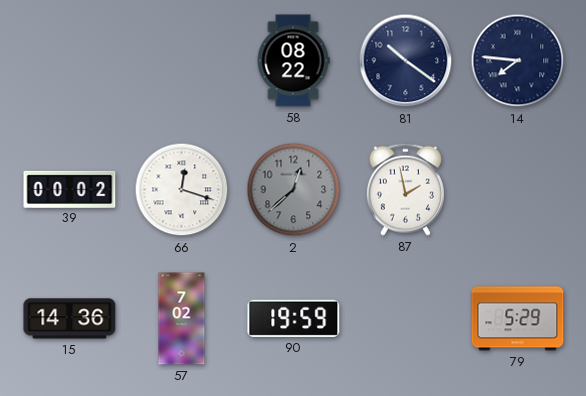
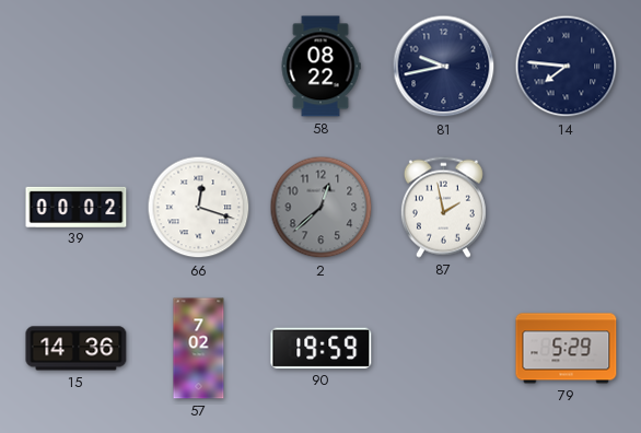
81: 10:21 -> 9:43 (444, 67)
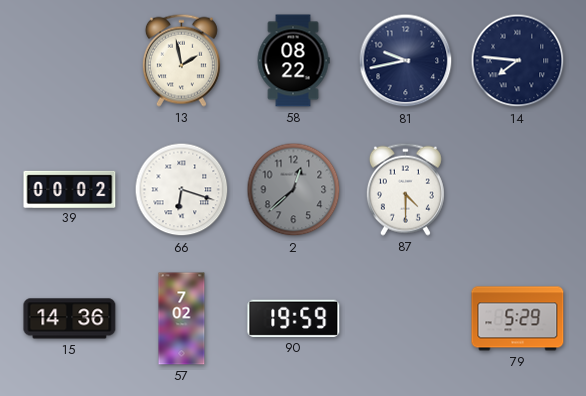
13: none -> 1:58 (181, 60)
66: 12:18 -> 6:18 (182, 190)
87: 1:58 -> 4:30 (405, 189)
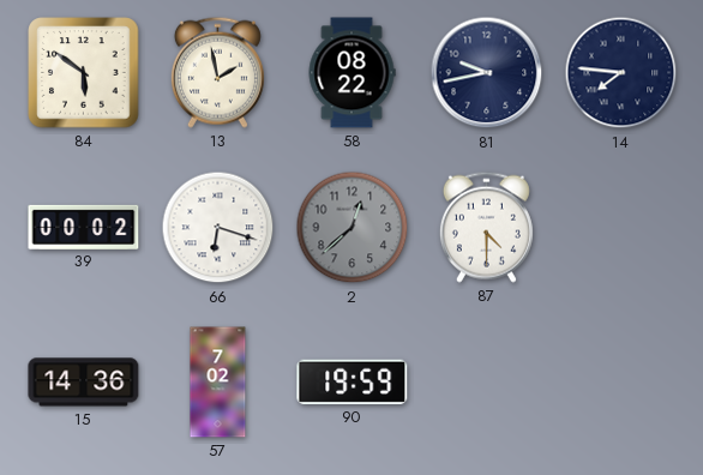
84: none -> 5:51 (84, 73)
79: 5:29 -> none (518, 319)
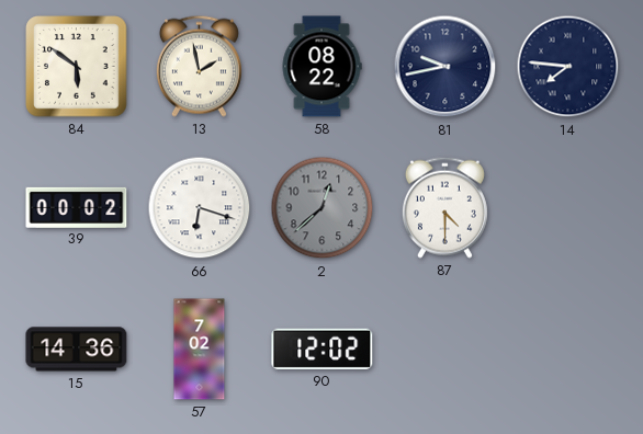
90: 19:59 -> 12:02 (323, 349)
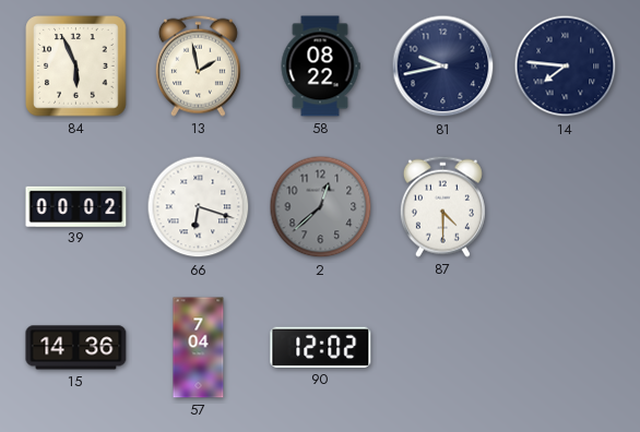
84: 5:51 -> 5:56 (76, 67)
57: 7:02 -> 7:04 (199, 348)
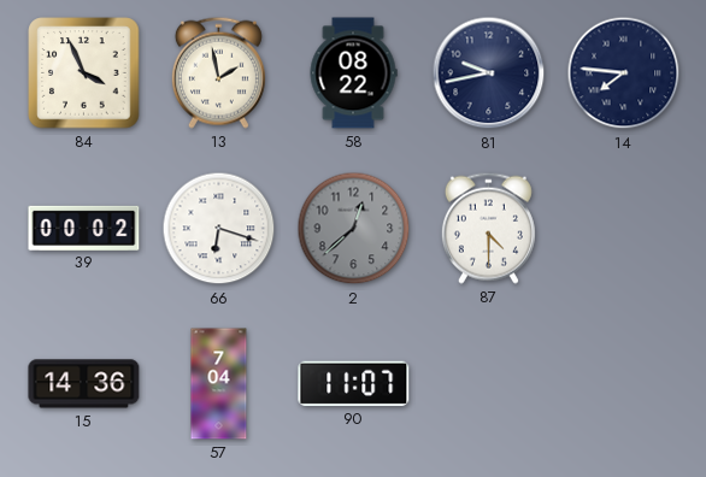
84: 5:56 -> 3:56 (84, 73)
90: 12:02 -> 11:07 (354, 383)
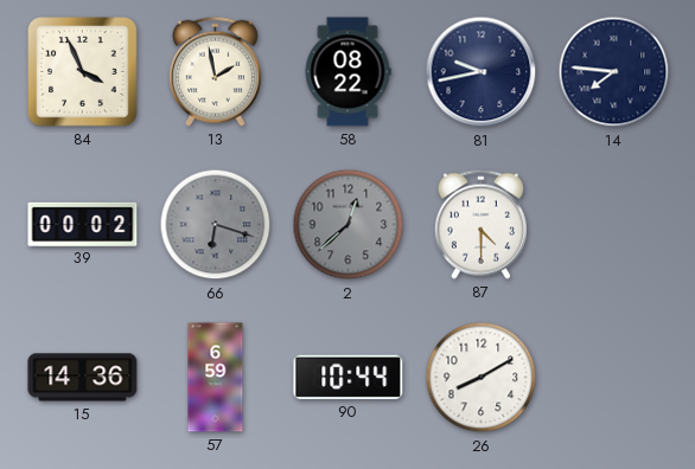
66 dial: white -> grey (216, 225)
57: 7:04 -> 6:59 (216, 378)
90: 11:07 -> 10:44 (349, 377)
26: none -> 8:10 (482, 378)
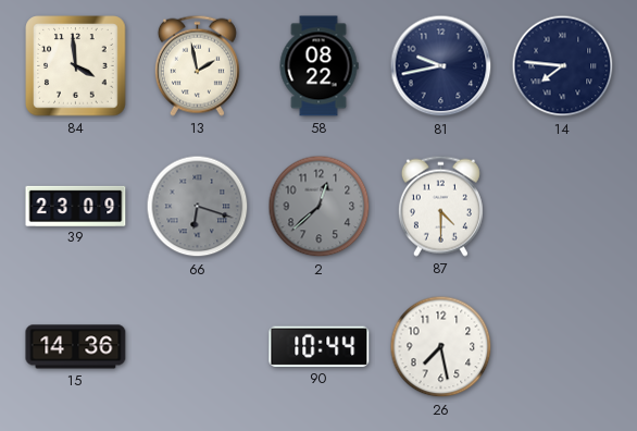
84: 3:56 -> 3:59 (76, 66)
39: 00:02 -> 23:09 (76, 206)
57: 6:59 -> none (216, 378)
26: 8:10 -> 7:28 (441, 347)
